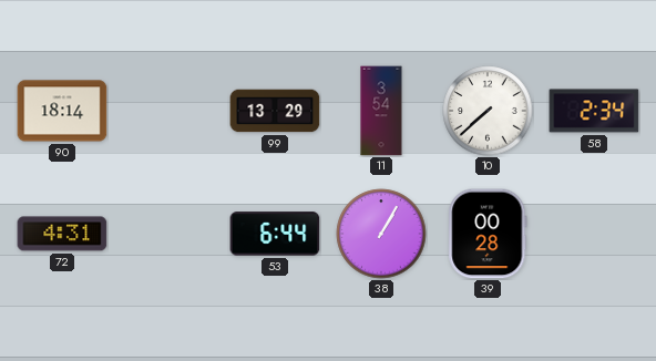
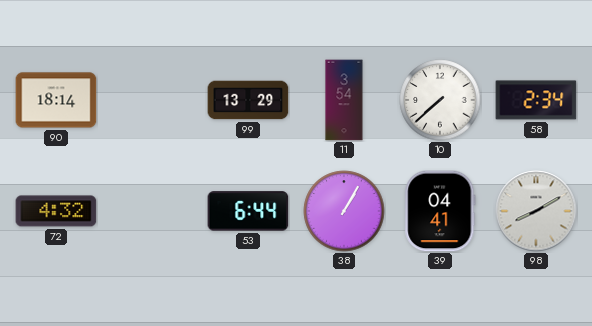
72: 4:31 -> 4:32 (56, 211)
39: 00:28 -> 04:41 (440, 211)
98: none -> 8:10 (536, 211)
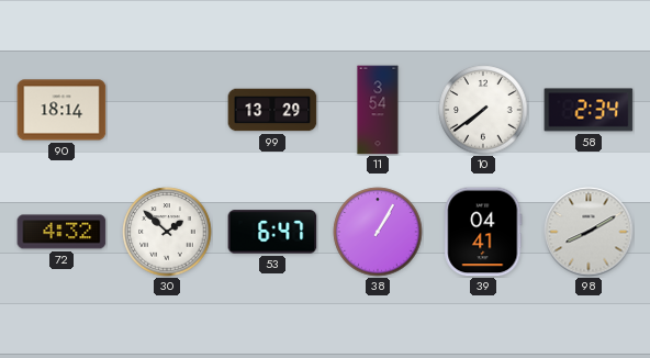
10: 7:38 -> 7:39 (483, 110)
30: none -> 1:52 (167, 232)
53: 6:44 -> 6:47 (272, 232)
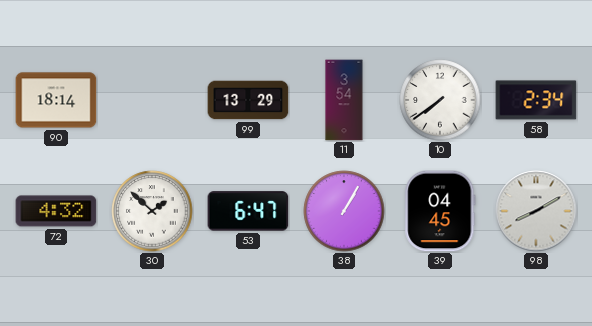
39: 04:41 -> 04:45 (440, 211)
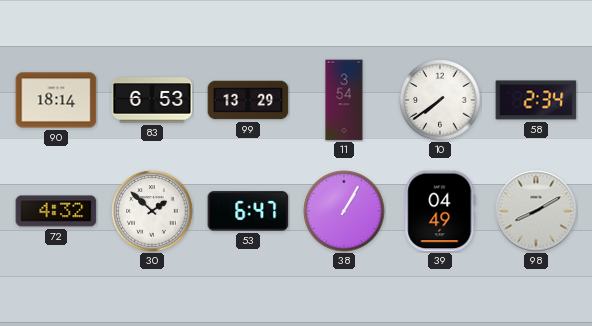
83: none -> 6:53 (152, 100)
39: 04:45 -> 04:49 (440, 211)
